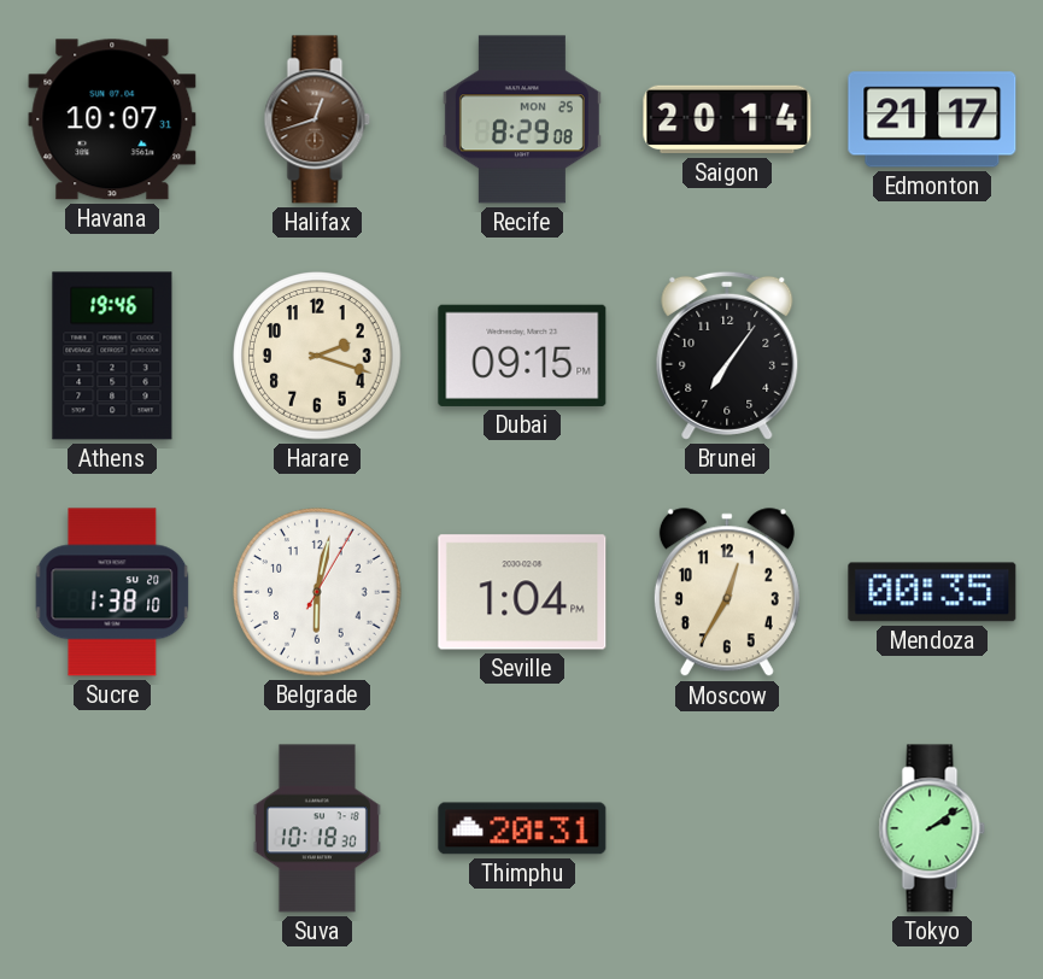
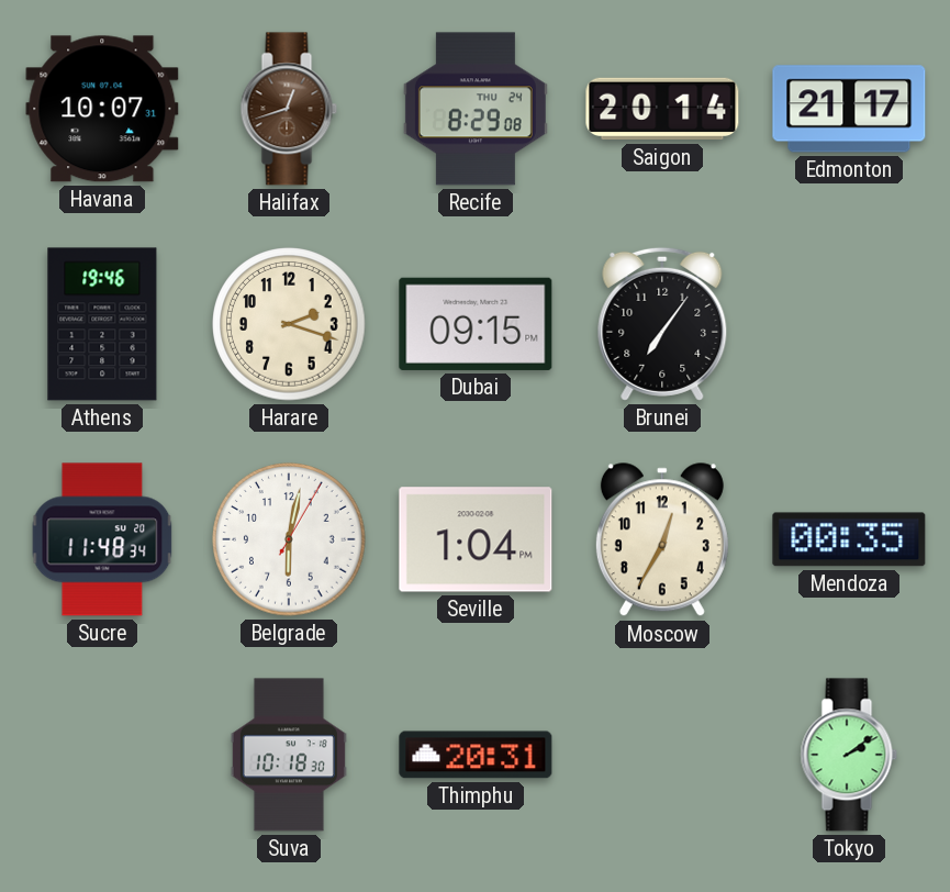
Recife date: MON 25 -> THU 24 (476, 109)
Sucre: 1:38 -> 11:48 (102, 539)
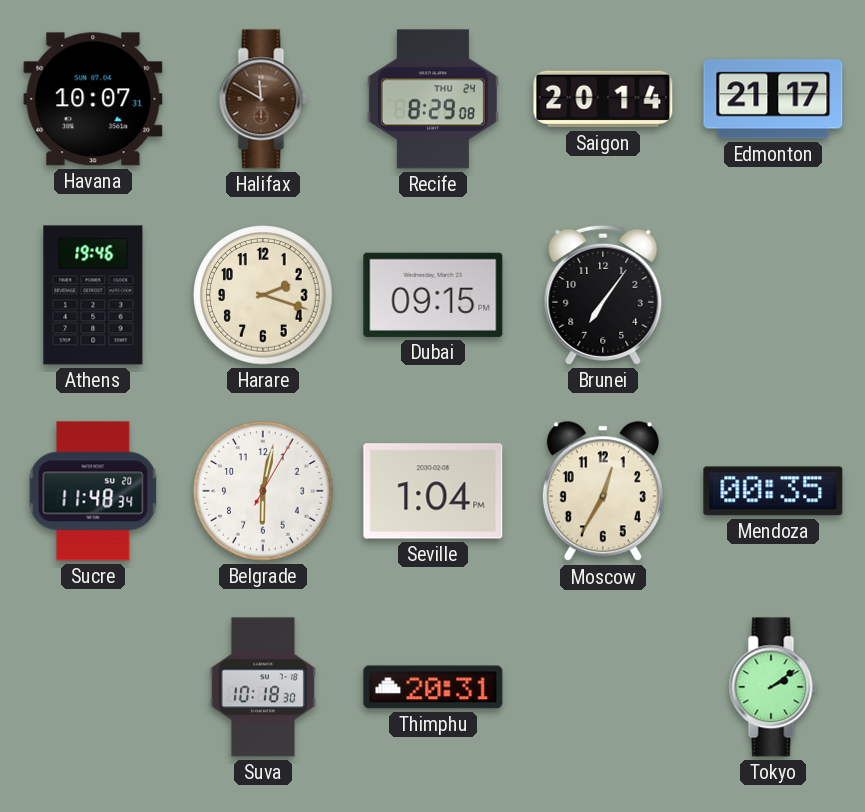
Halifax: 12:42 -> 11:50 (263, 99)
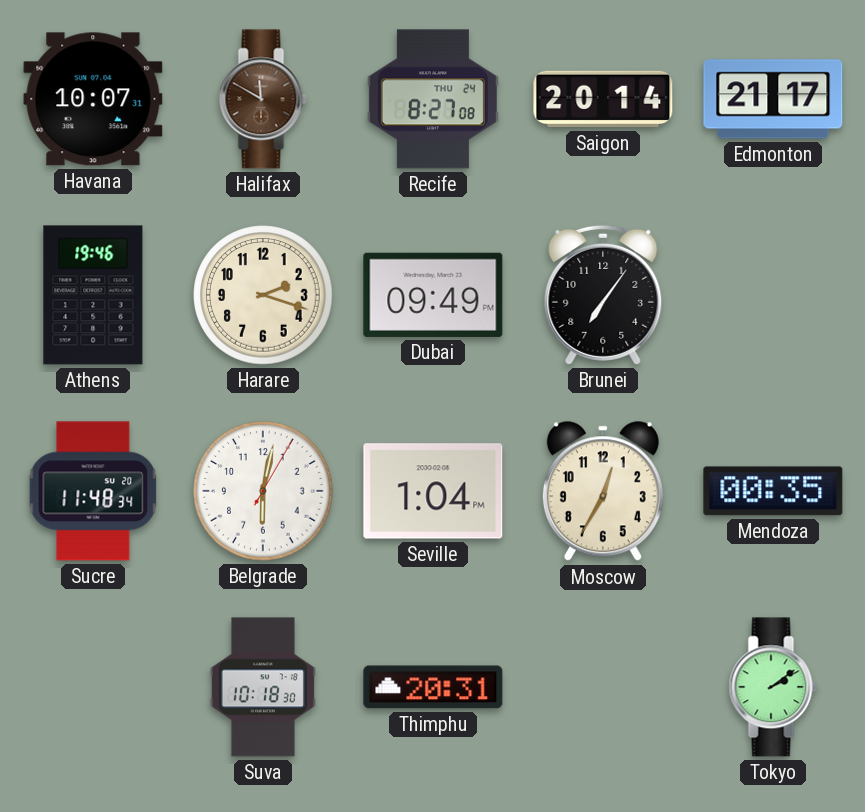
Recife: 8:29 -> 8:27 (433, 99)
Dubai: 09:15 -> 09:49 (433, 295)
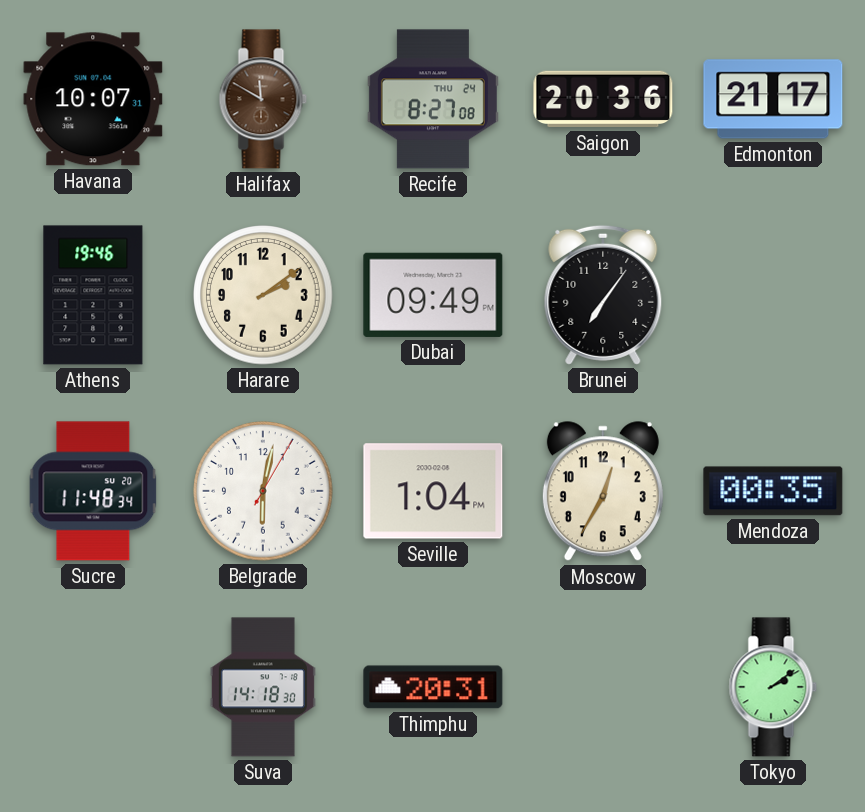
Saigon: 20:14 -> 20:36 (603, 99)
Harare: 2:18 -> 2:09 (263, 295)
Suva: 10:18 -> 14:18 (263, 687)
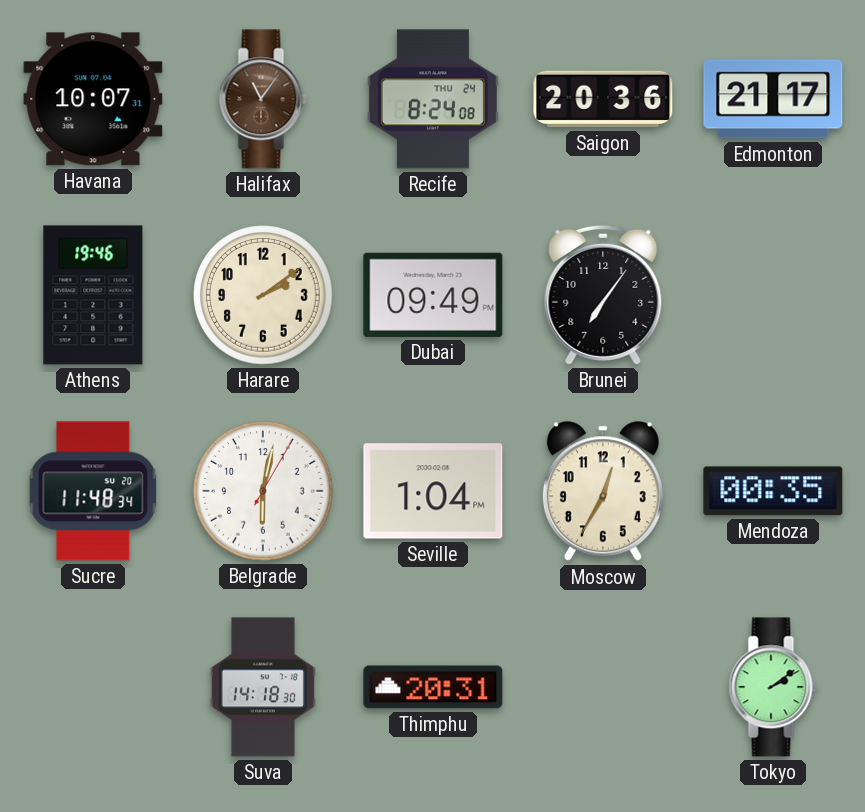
Halifax: 11:50 -> 11:06 (263, 99)
Recife: 8:27 -> 8:24 (433, 99)
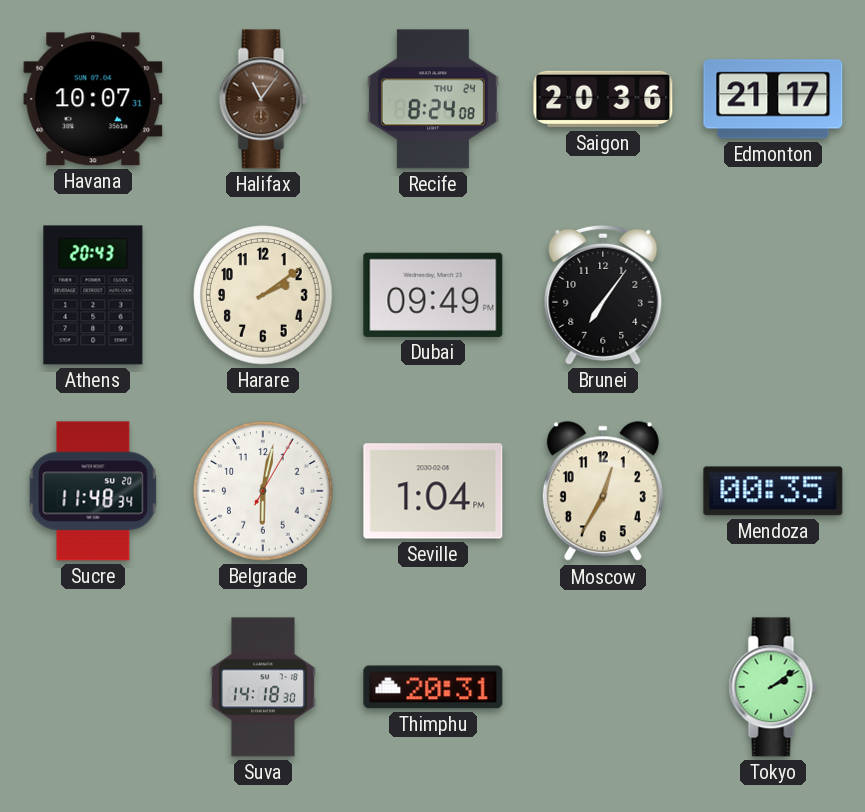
Athens: 19:46 -> 20:43 (93, 295)
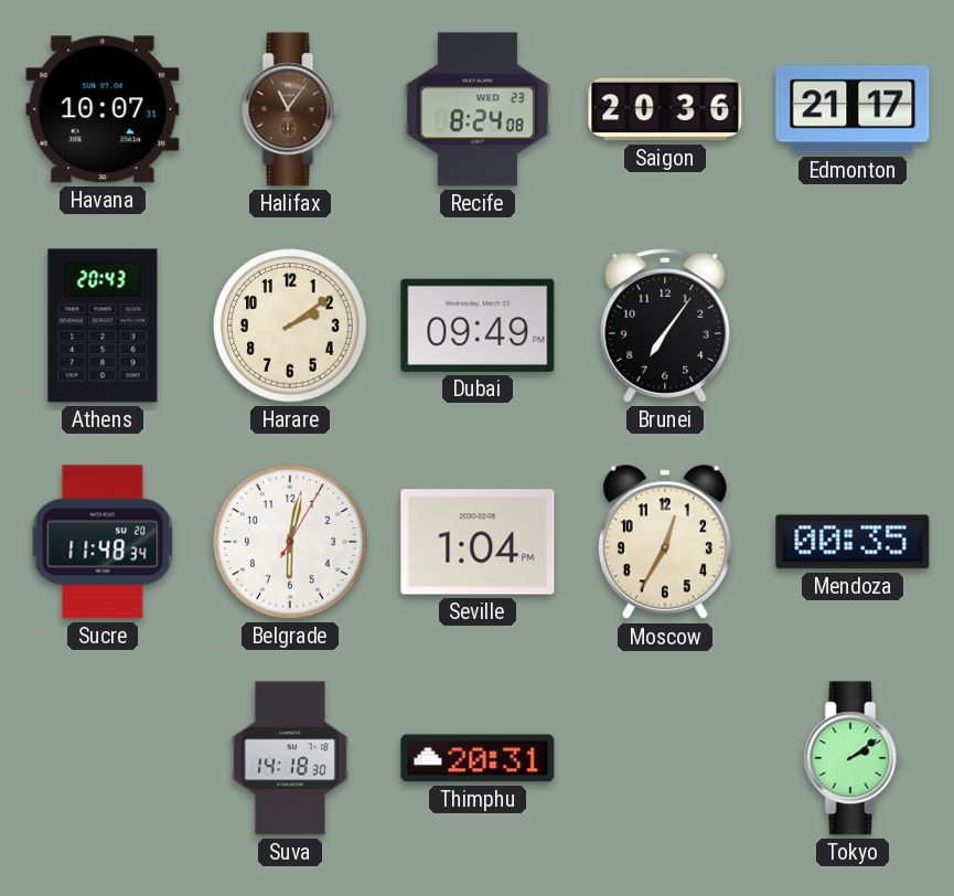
Recife date: THU 24 -> WED 23 (478, 109)
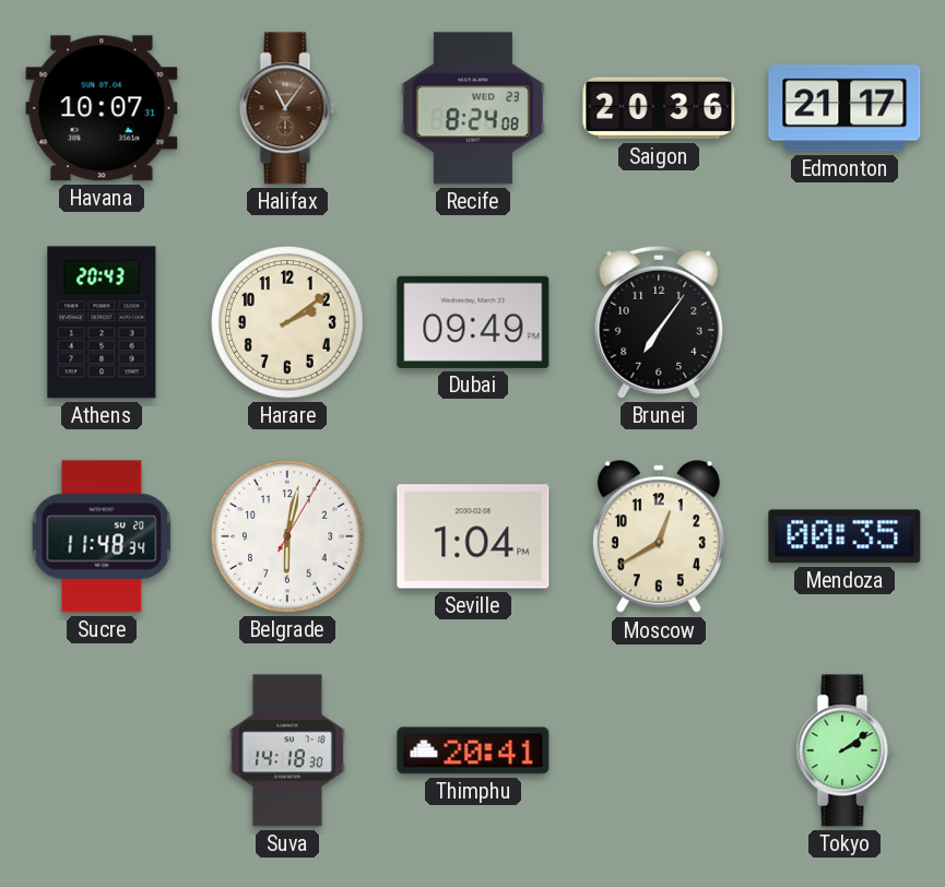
Moscow: 12:35 -> 12:40 (659, 537)
Thimphu: 20:31 -> 20:41 (473, 750)
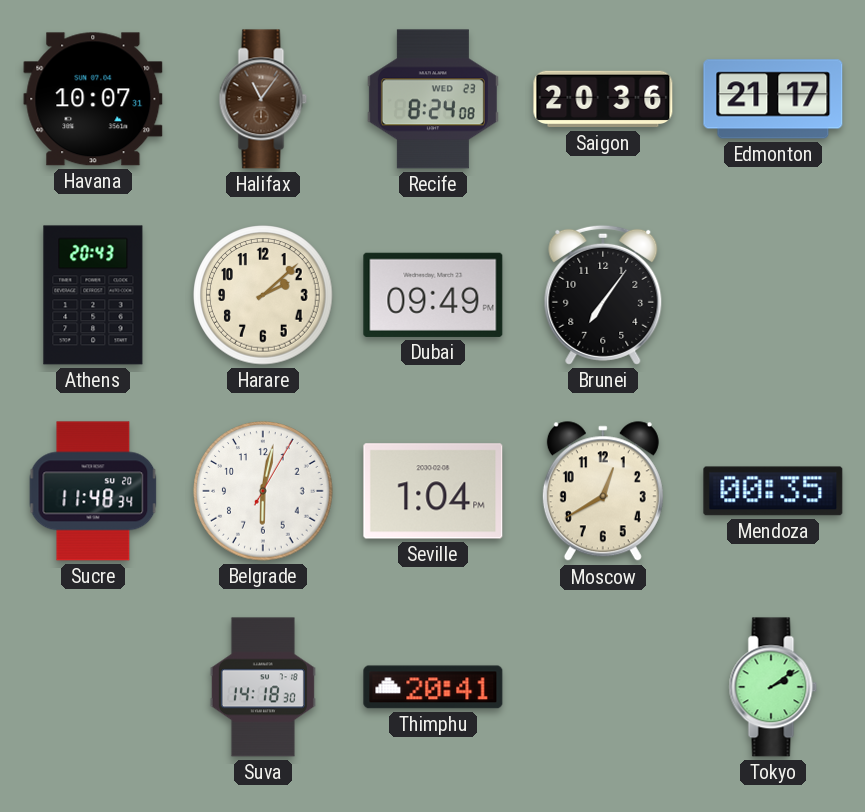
Harare: 2:09 -> 2:08 (263, 295)
